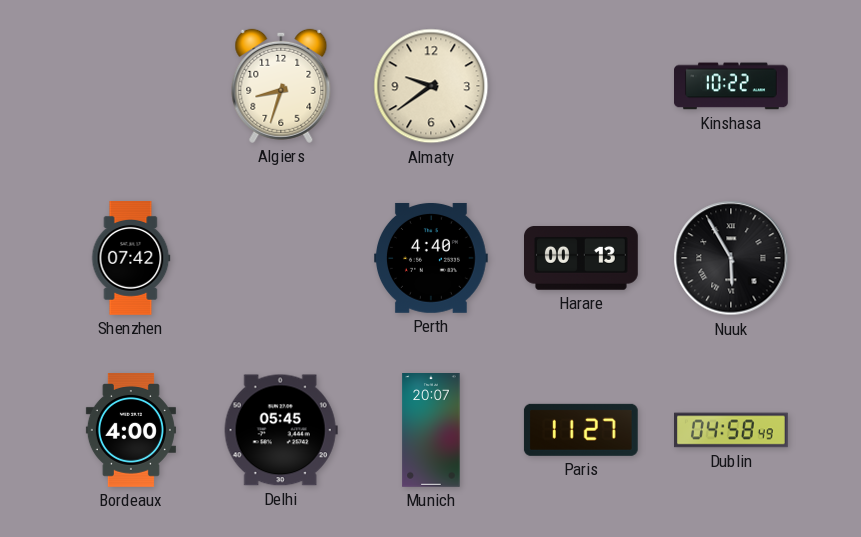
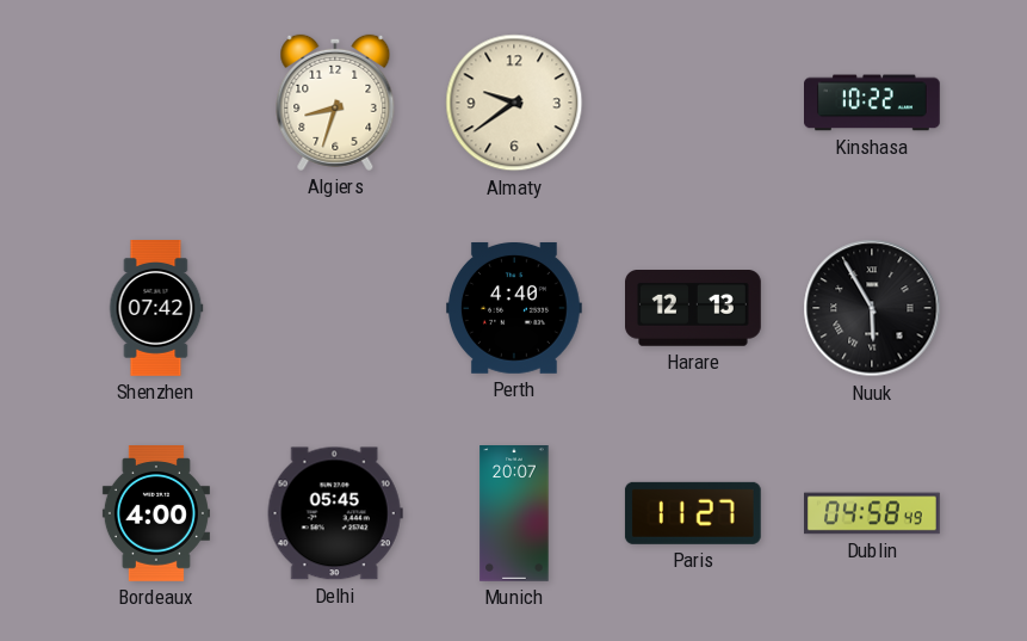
Harare: 00:13 -> 12:13 (694, 309)
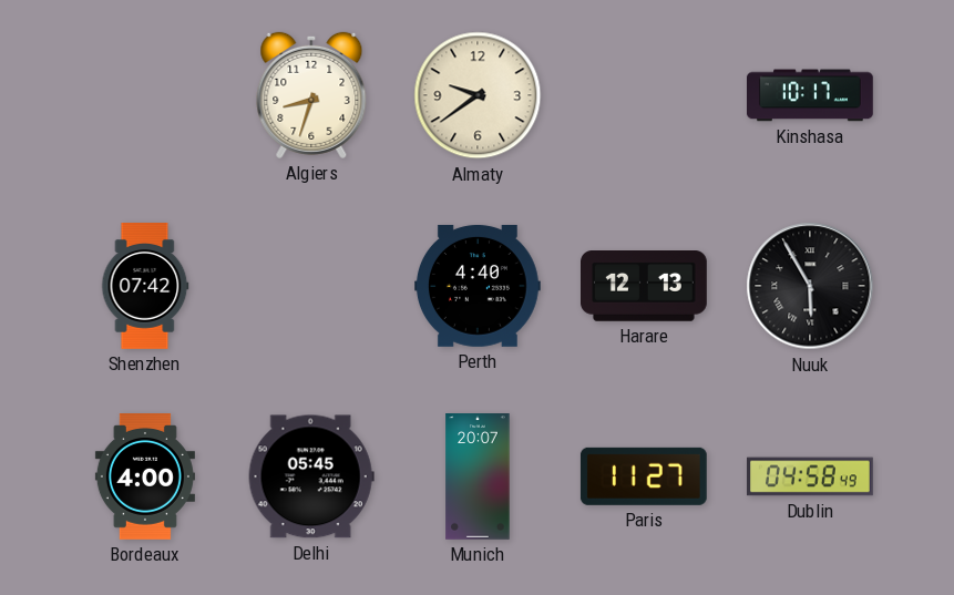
Kinshasa: 10:22 -> 10:17 (811, 95)
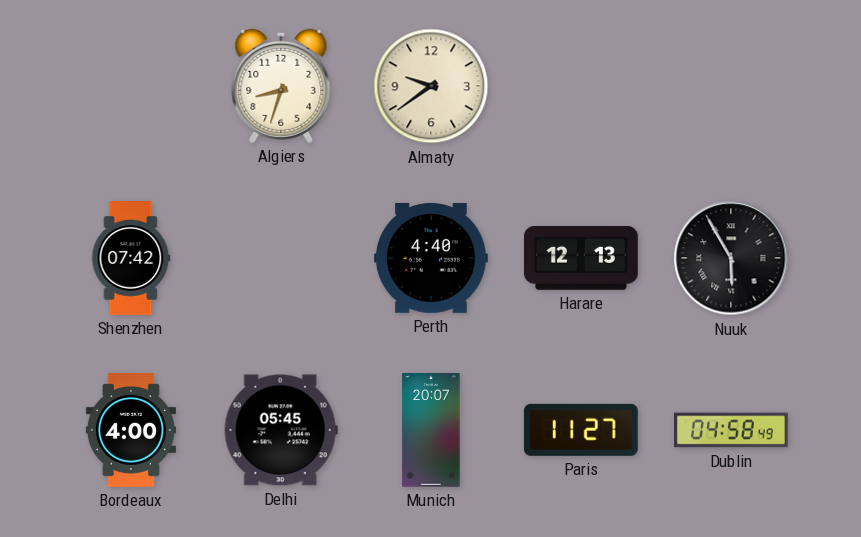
Kinshasa: 10:17 -> none (811, 95)
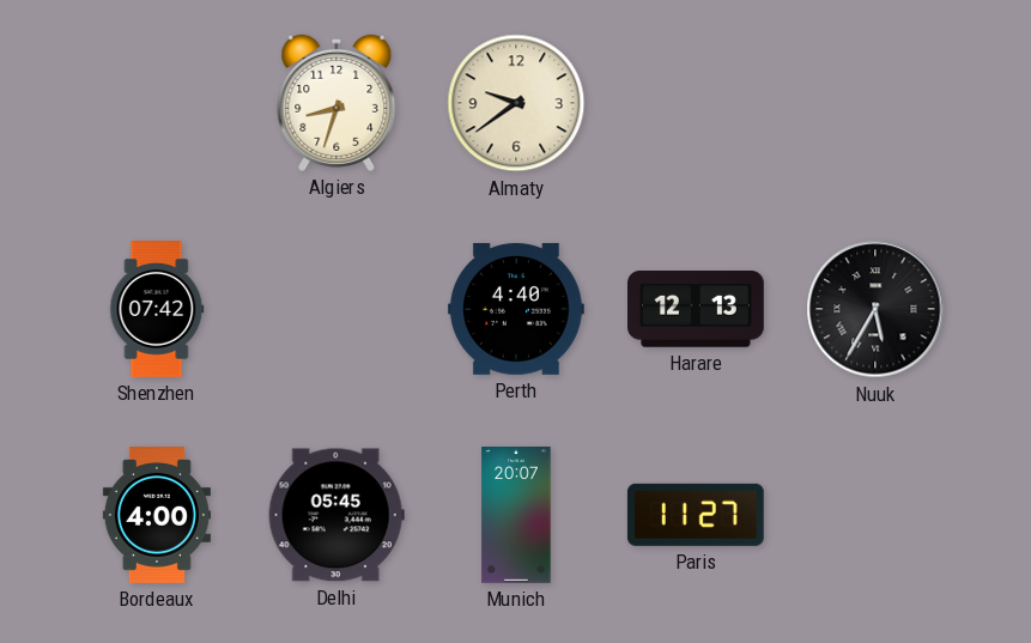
Nuuk: 5:55 -> 5:35 (875, 309)
Dublin: 04:58 -> none (732, 430)
